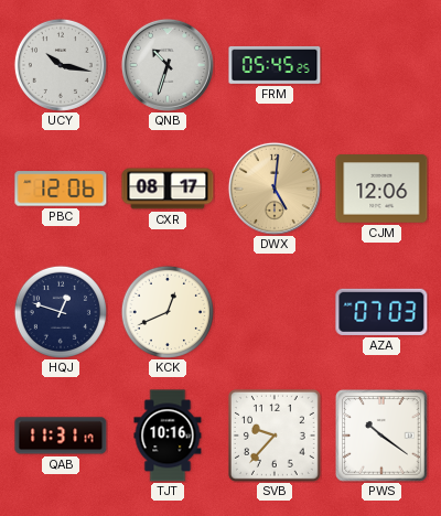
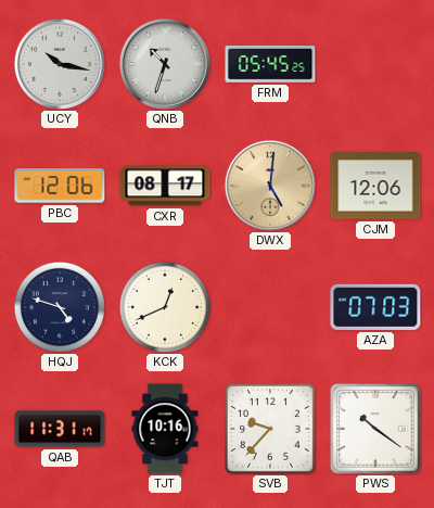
HQJ: 12:48 -> 4:48 (60, 307)
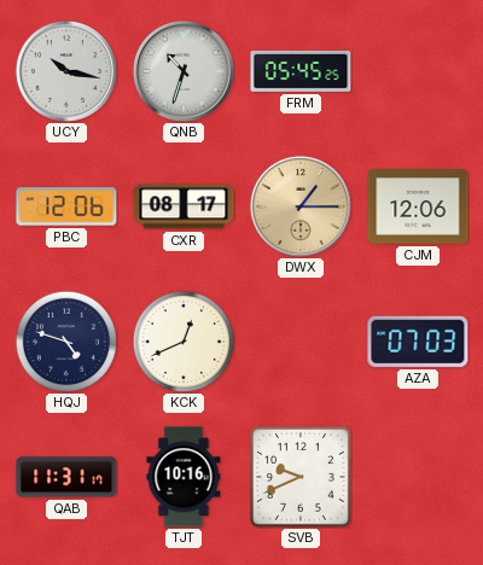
DWX: 5:01 -> 1:15 (301, 206)
SVB: 9:37 -> 9:41 (301, 477)
PWS: 10:21 -> none (375, 429)
